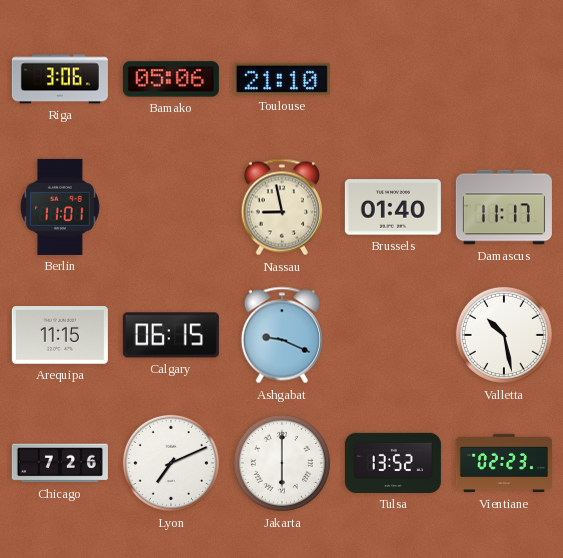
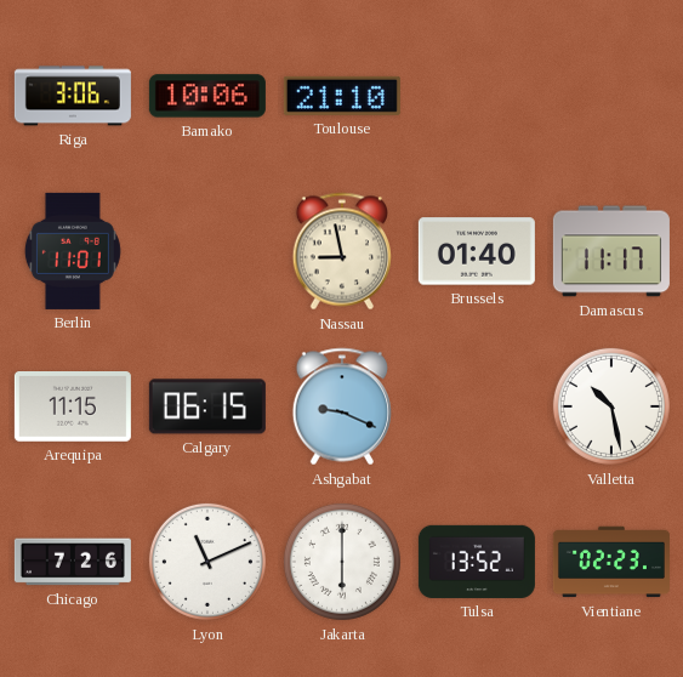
Bamako: 05:06 -> 10:06 (207, 96)
Lyon: 7:11 -> 11:11 (207, 562)
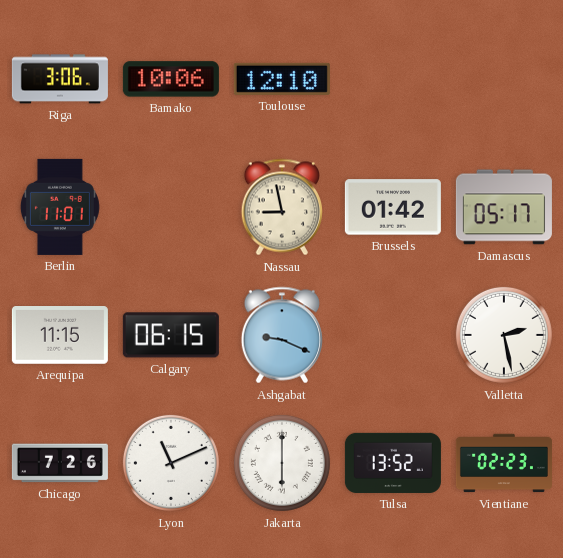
Toulouse: 21:10 -> 12:10 (282, 79)
Brussels: 01:40 -> 01:42 (393, 207)
Damascus: 11:17 -> 05:17 (504, 207)
Valletta: 10:28 -> 2:28 (504, 335)
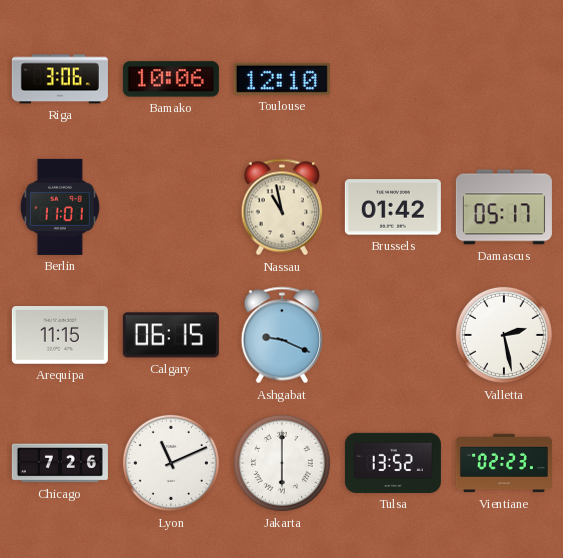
Nassau: 8:58 -> 10:58 (282, 207)
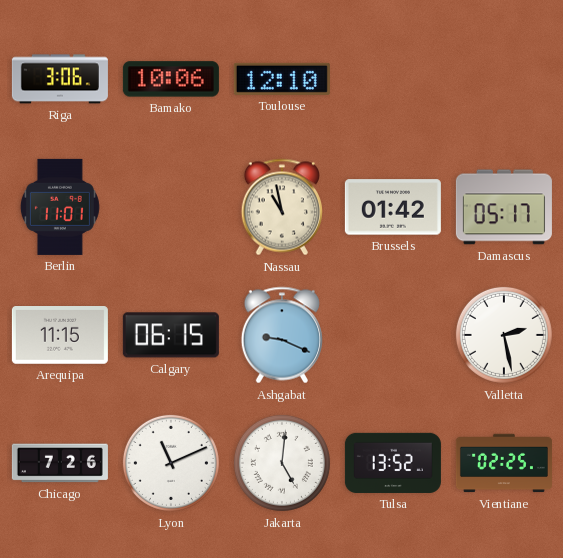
Jakarta: 6:00 -> 5:01 (282, 463)
Vientiane: 02:23 -> 02:25 (504, 463)
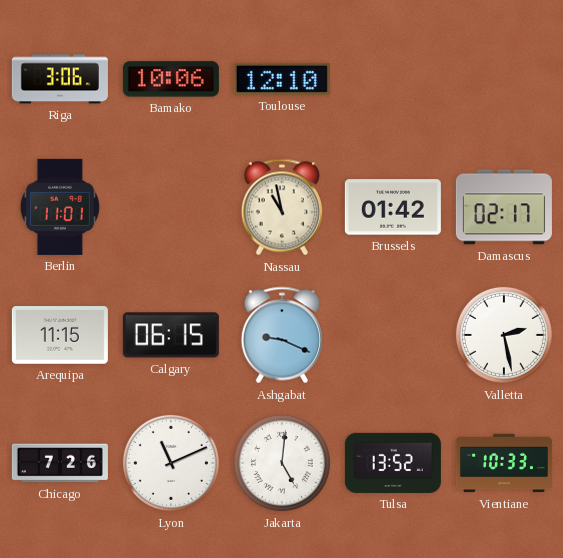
Damascus: 05:17 -> 02:17 (504, 207)
Vientiane: 02:25 -> 10:33 (504, 463)
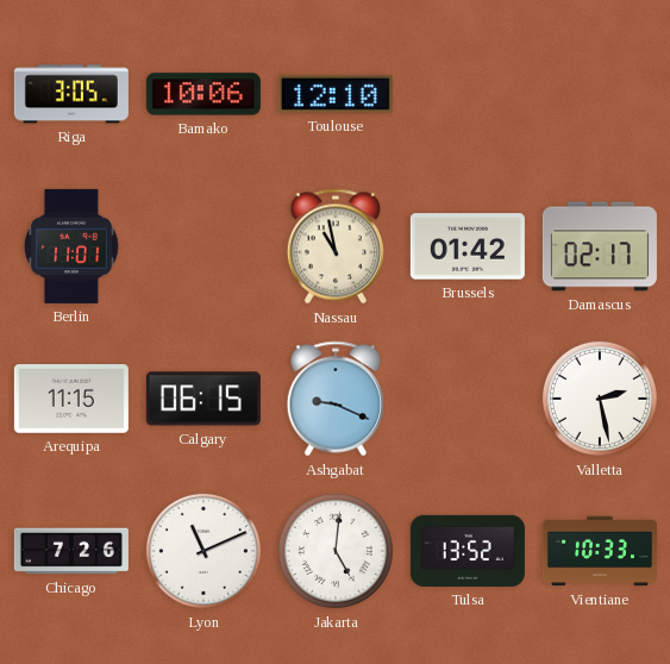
Riga: 3:06 -> 3:05 (71, 94)
